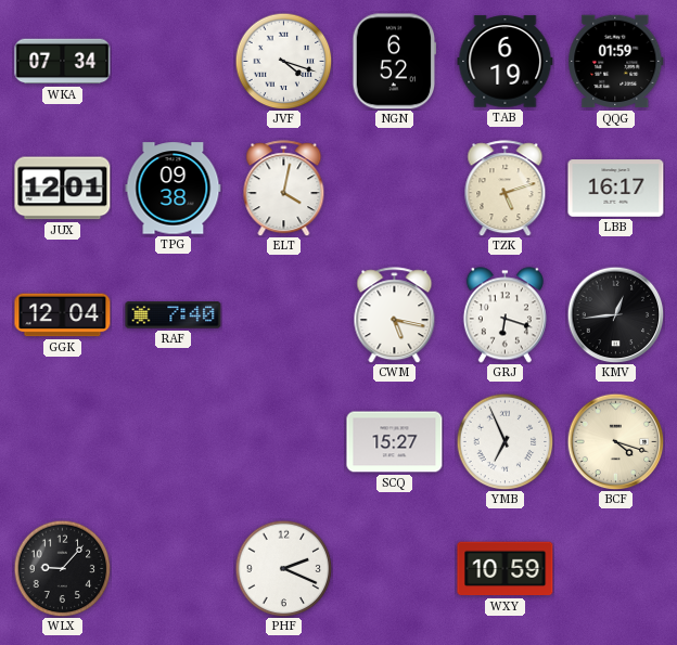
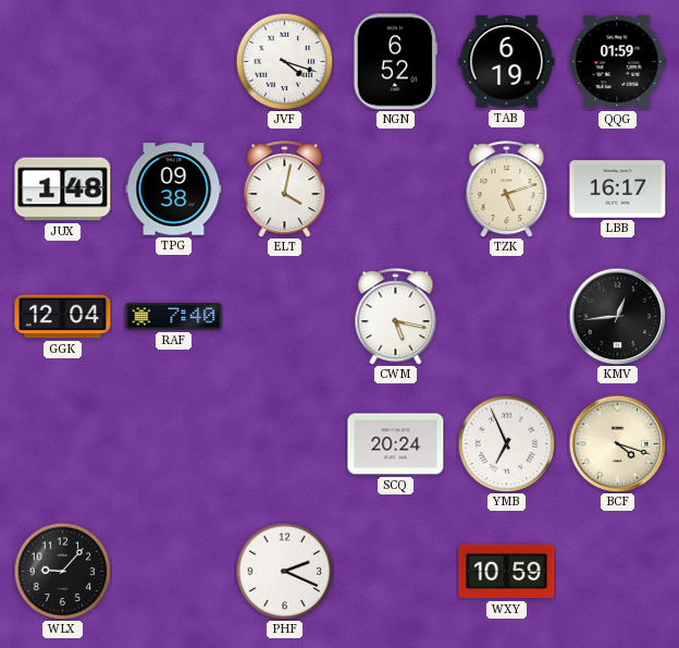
WKA: 07:34 -> none (63, 62)
JUX: 12:01 -> 1:48 (63, 189)
GRJ: 6:18 -> none (504, 315)
SCQ: 15:27 -> 20:24 (396, 444)
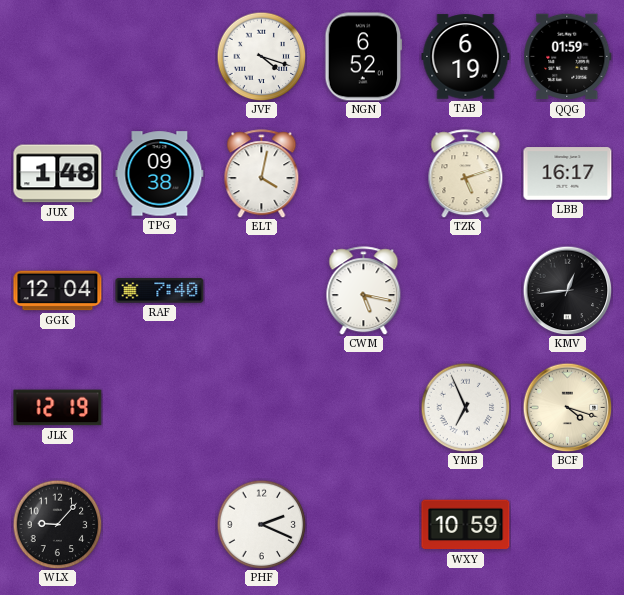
JLK: none -> 12:19 (58, 408)
SCQ: 20:24 -> none (396, 444)
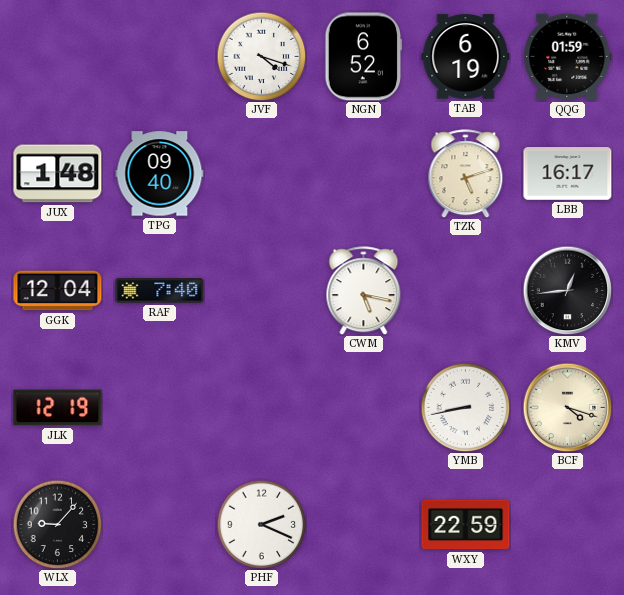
TPG: 09:38 -> 09:40 (160, 174)
ELT: 4:02 -> none (262, 174)
YMB: 6:56 -> 8:43 (465, 407)
WXY: 10:59 -> 22:59 (466, 525)
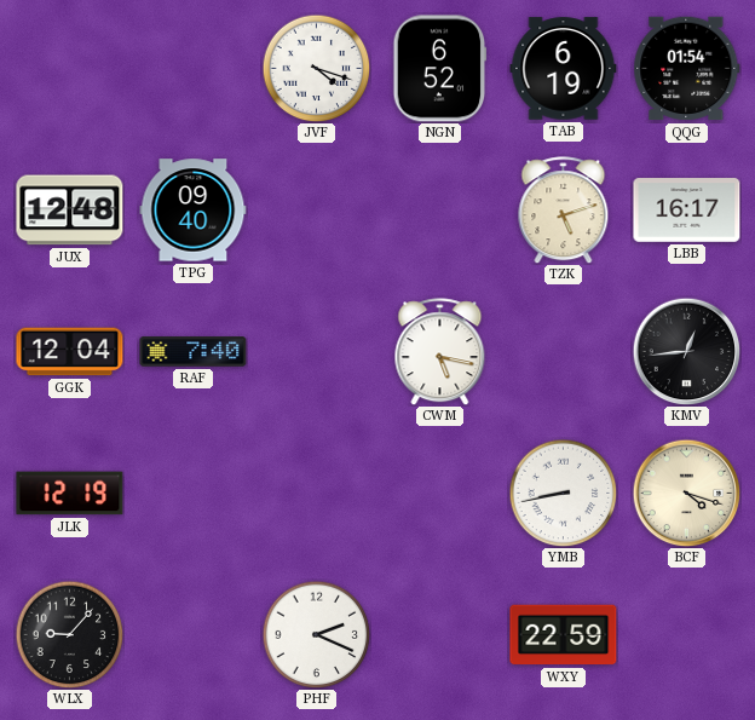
QQG: 01:59 -> 01:54 (687, 69)
JUX: 1:48 -> 12:48 (70, 211)
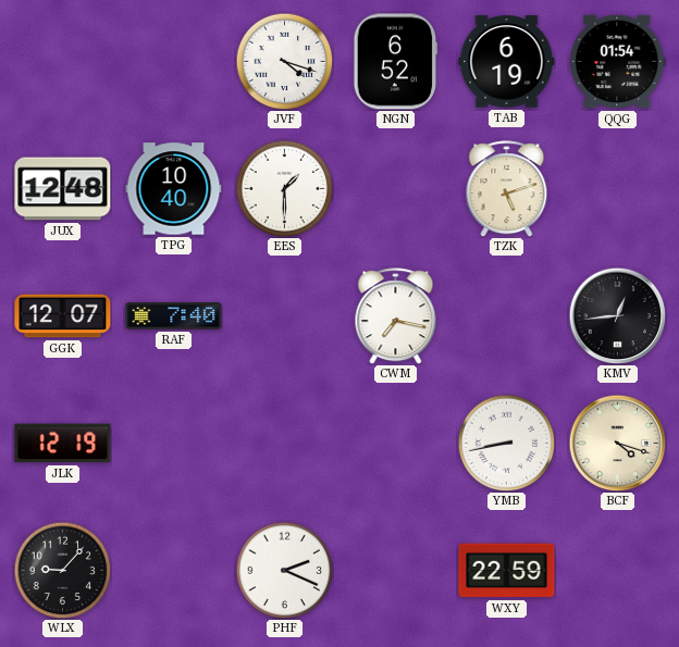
TPG: 09:40 -> 10:40 (174, 189)
EES: none -> 1:30 (284, 188)
LBB: 16:17 -> none (687, 211)
GGK: 12:04 -> 12:07 (63, 316)
CWM: 5:17 -> 7:17 (396, 316)
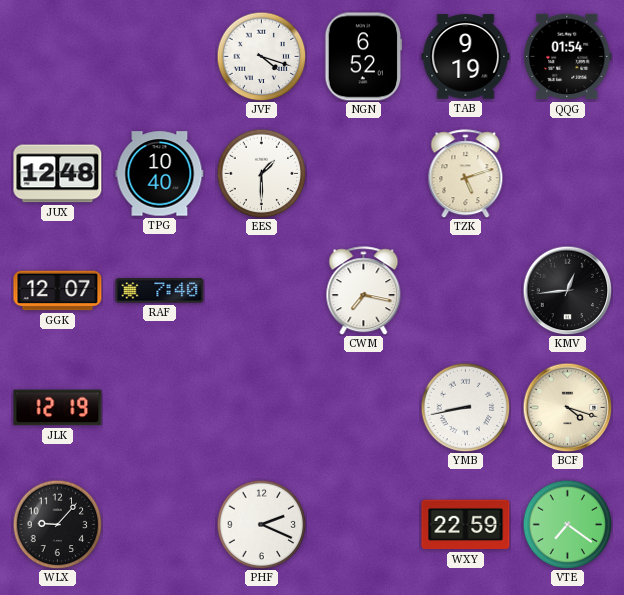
TAB: 6:19 -> 9:19 (466, 57)
VTE: none -> 7:21 (567, 524)
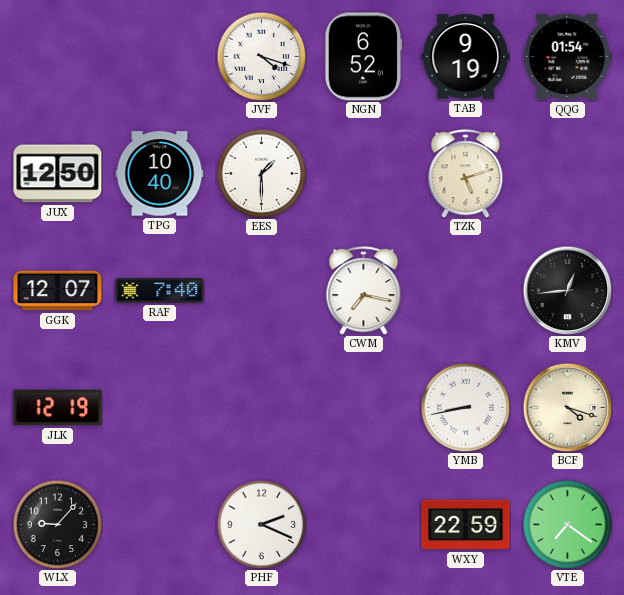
JUX: 12:48 -> 12:50 (58, 174)
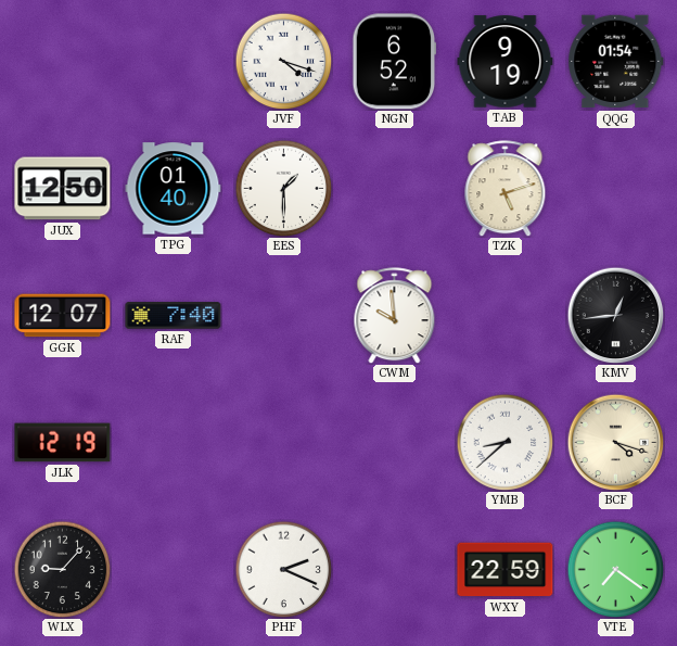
TPG: 10:40 -> 01:40 (174, 189)
CWM: 7:17 -> 9:59 (395, 316)
YMB: 8:43 -> 8:38 (504, 442)
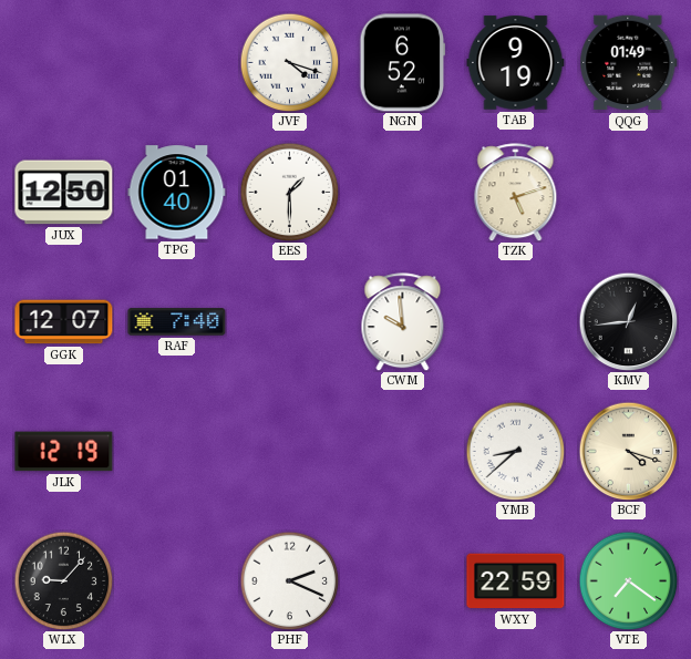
QQG: 01:54 -> 01:49 (629, 63)
